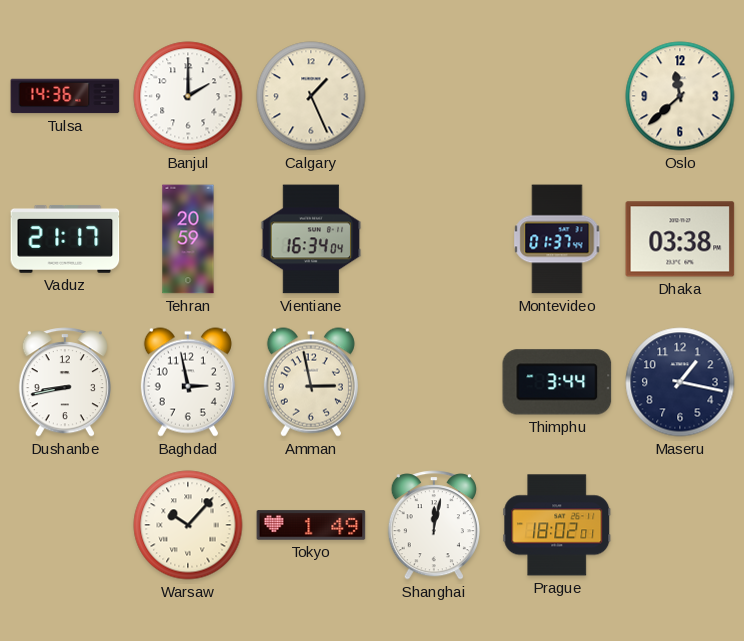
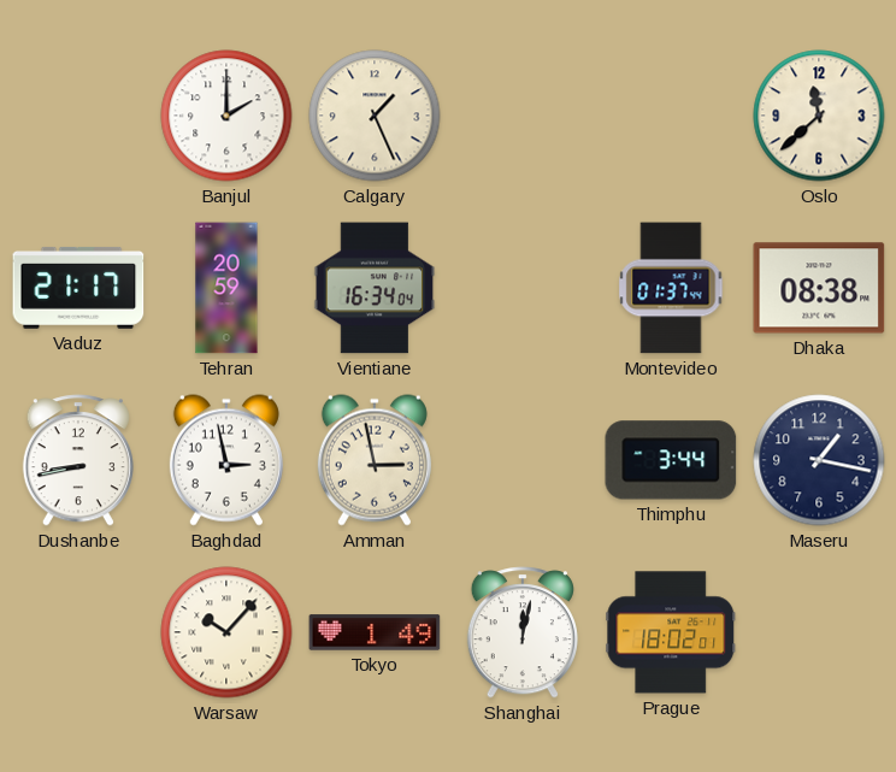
Tulsa: 14:36 -> none (65, 96)
Dhaka: 03:38 -> 08:38 (819, 288)
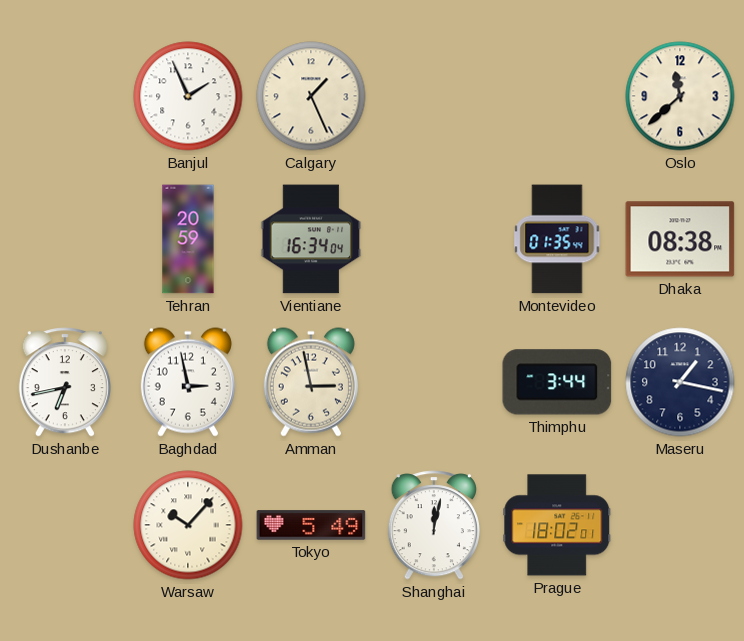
Banjul: 2:00 -> 1:56 (188, 96)
Vaduz: 21:17 -> none (78, 288)
Montevideo: 01:37 -> 01:35 (557, 239)
Dushanbe: 8:43 -> 6:43 (65, 382)
Tokyo: 1:49 -> 5:49 (311, 525)
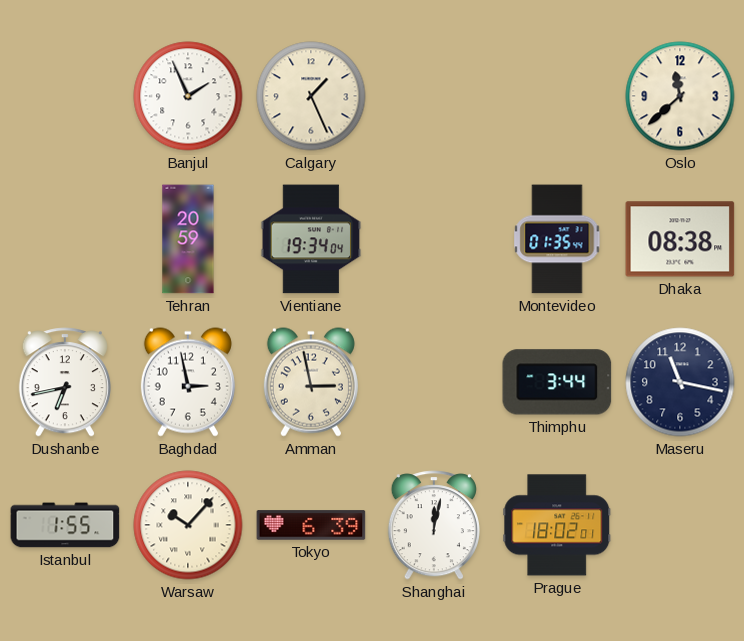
Vientiane: 16:34 -> 19:34 (311, 239)
Maseru: 1:17 -> 11:17 (680, 382)
Istanbul: none -> 1:55 (65, 525)
Tokyo: 5:49 -> 6:39 (311, 525)
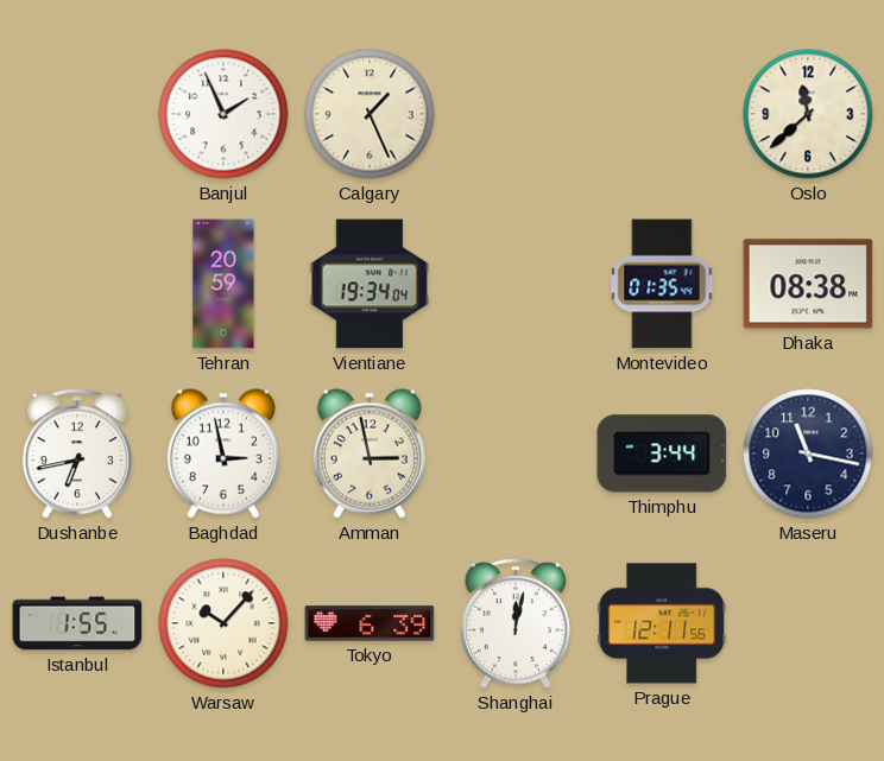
Prague: 18:02 -> 12:11 (662, 623)
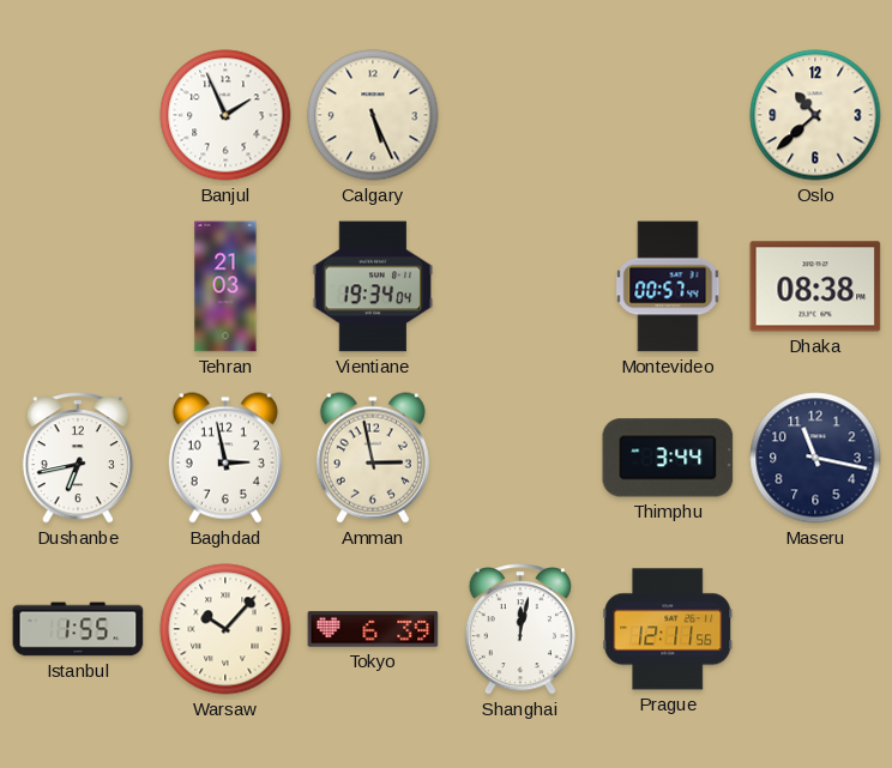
Calgary: 1:26 -> 5:26 (373, 115)
Oslo: 11:38 -> 10:38 (815, 115)
Tehran: 20:59 -> 21:03 (225, 286)
Montevideo: 01:35 -> 00:57 (668, 286)
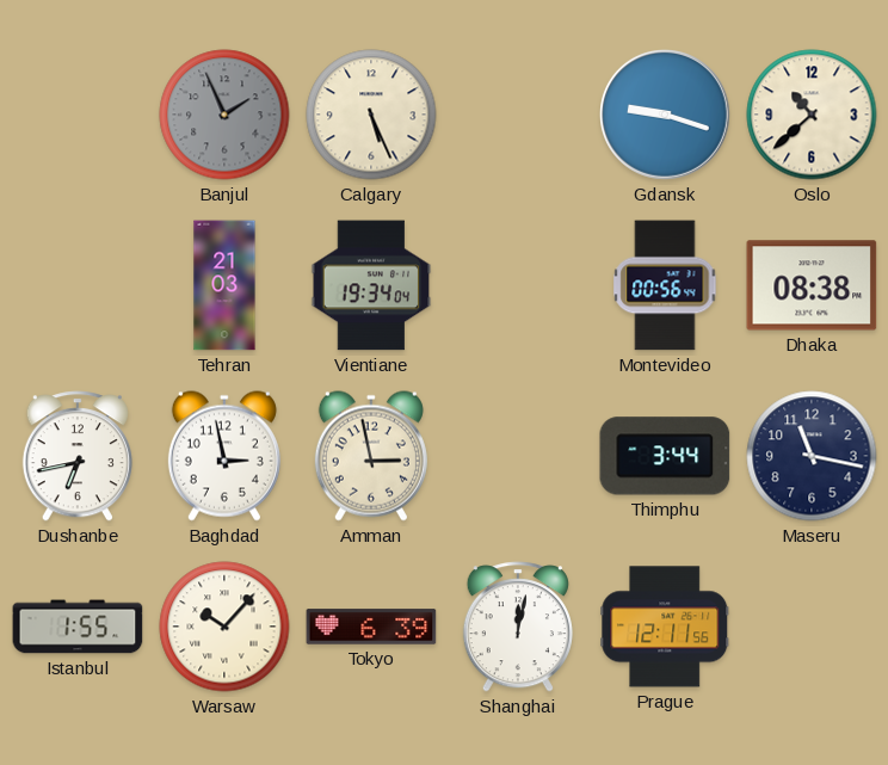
Banjul dial: white -> grey (224, 115)
Gdansk: none -> 9:18 (666, 116)
Montevideo: 00:57 -> 00:56 (665, 285)
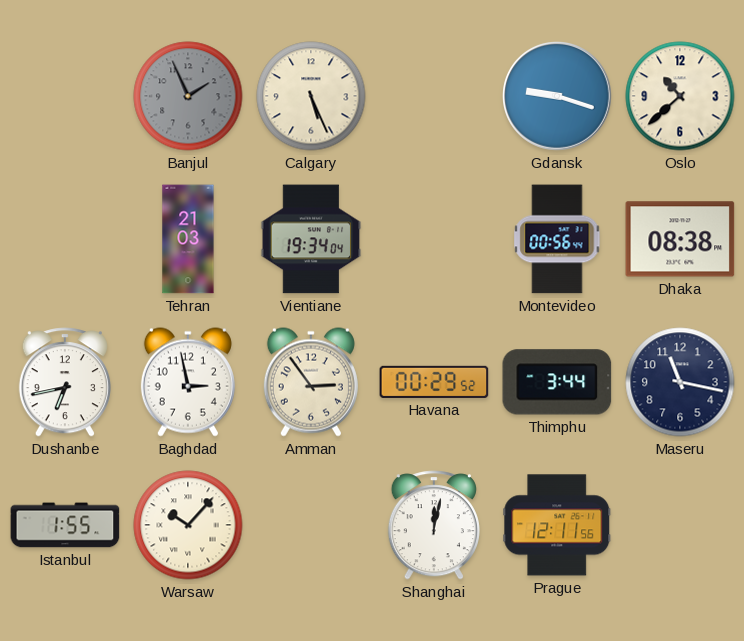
Amman: 2:58 -> 2:54 (311, 382)
Havana: none -> 00:29 (434, 382)
Tokyo: 6:39 -> none (371, 627)
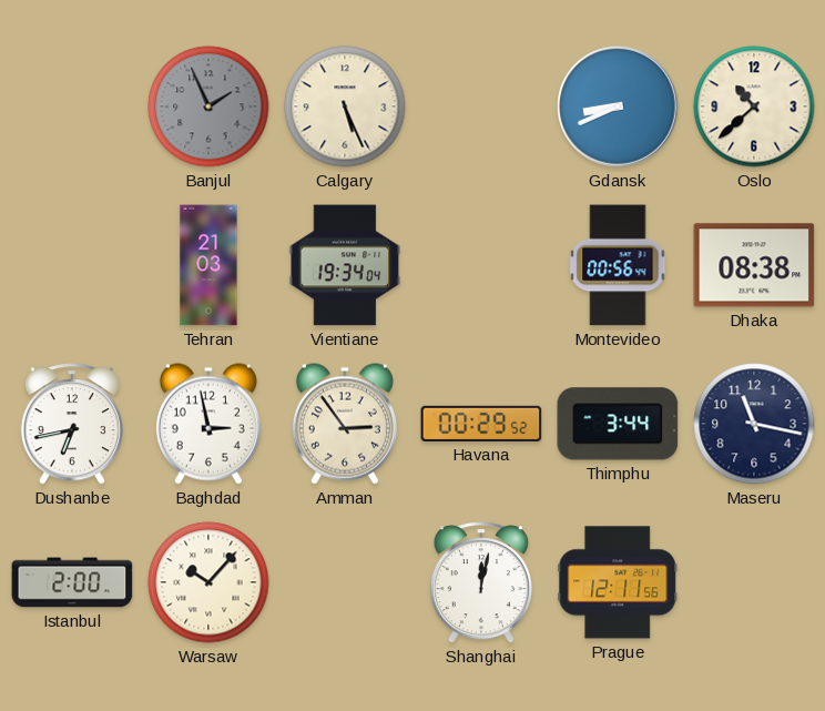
Gdansk: 9:18 -> 8:41 (619, 108)
Istanbul: 1:55 -> 2:00 (72, 582)
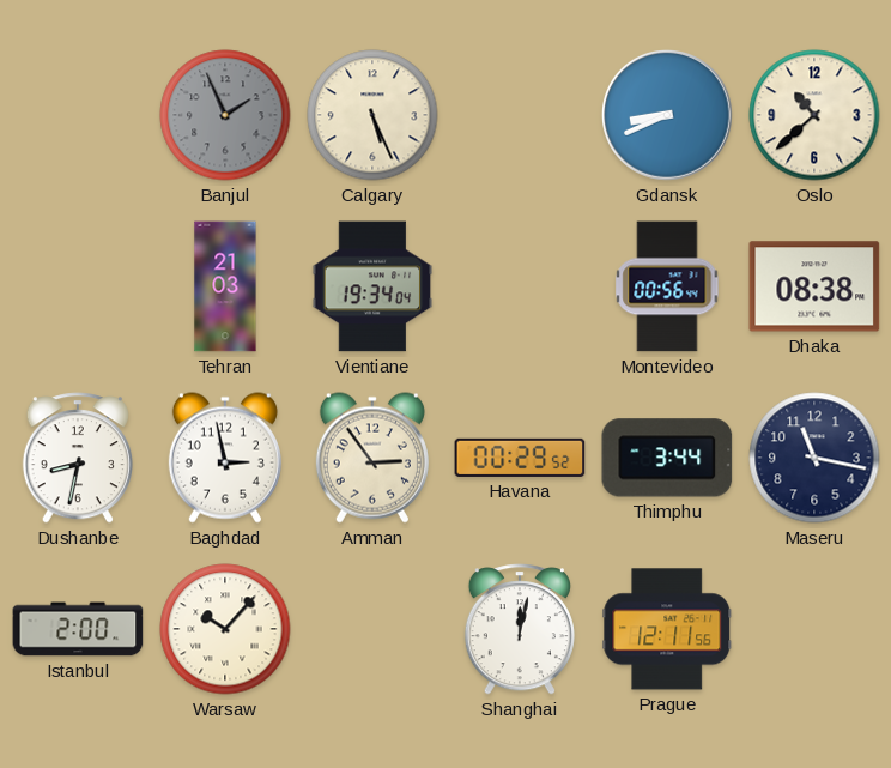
Dushanbe: 6:43 -> 8:32 (78, 458)
